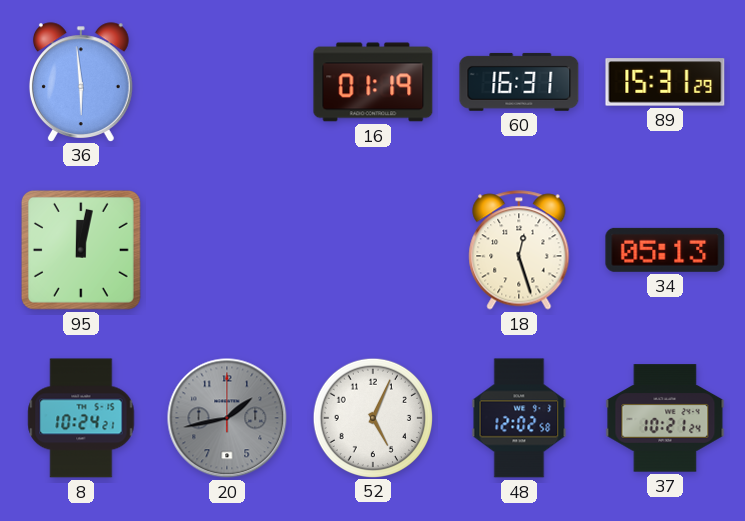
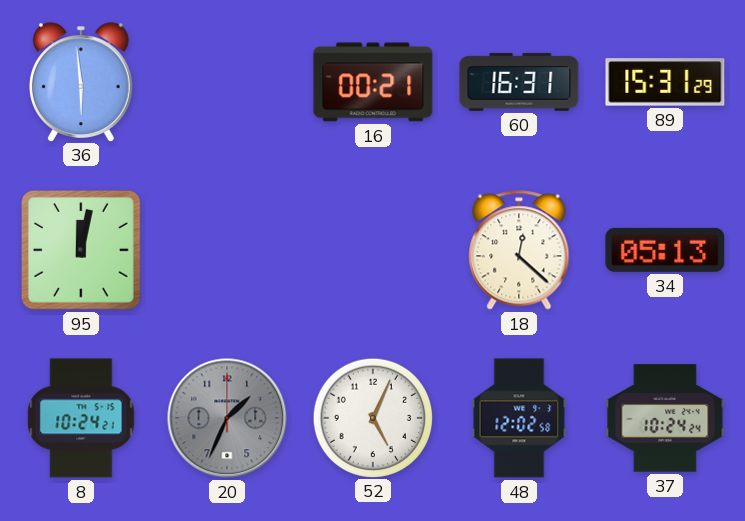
16: 01:19 -> 00:21 (373, 82)
18: 12:27 -> 12:22 (519, 250)
20: 1:43 -> 1:34 (227, 418)
37: 10:21 -> 10:24 (665, 418)
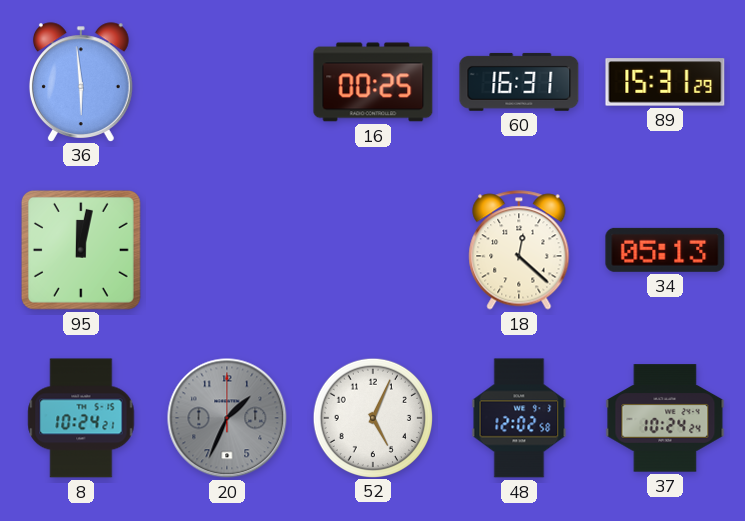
16: 00:21 -> 00:25 (373, 82)
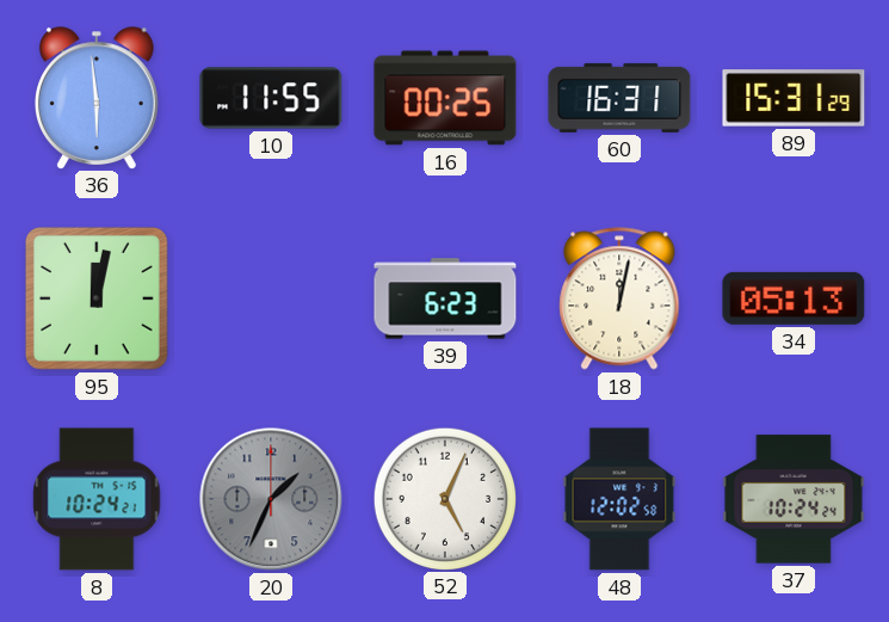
10: none -> 11:55 (271, 98)
39: none -> 6:23 (445, 298)
18: 12:22 -> 12:02 (619, 298)
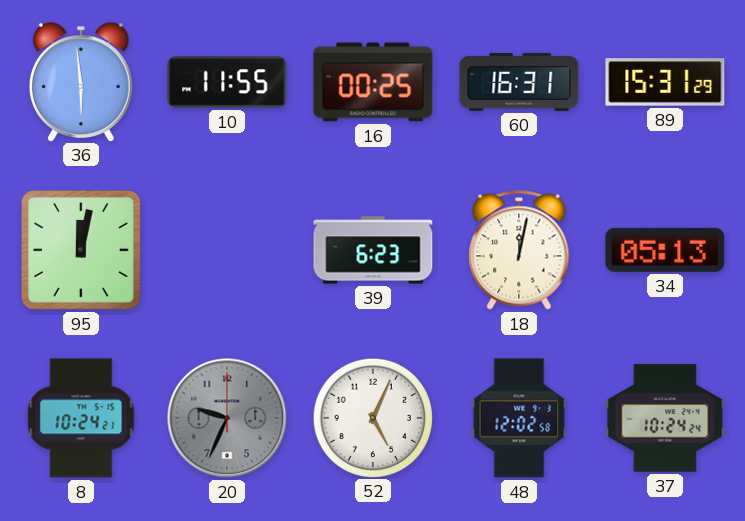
20: 1:34 -> 9:34 (227, 418)
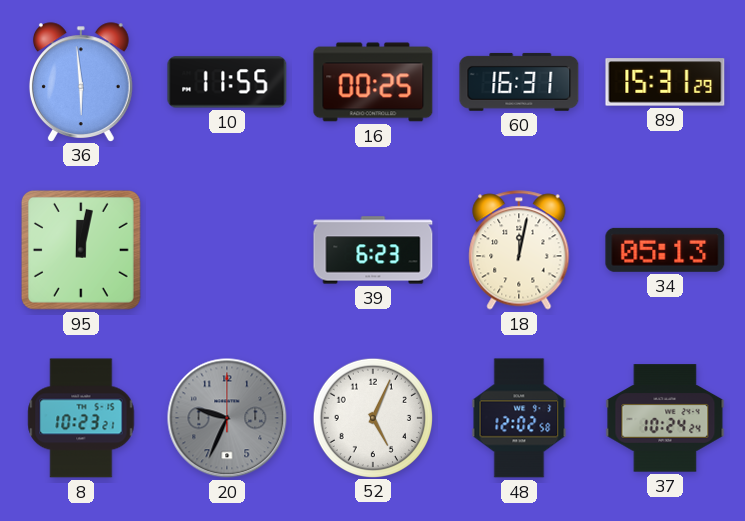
8: 10:24 -> 10:23 (81, 418)
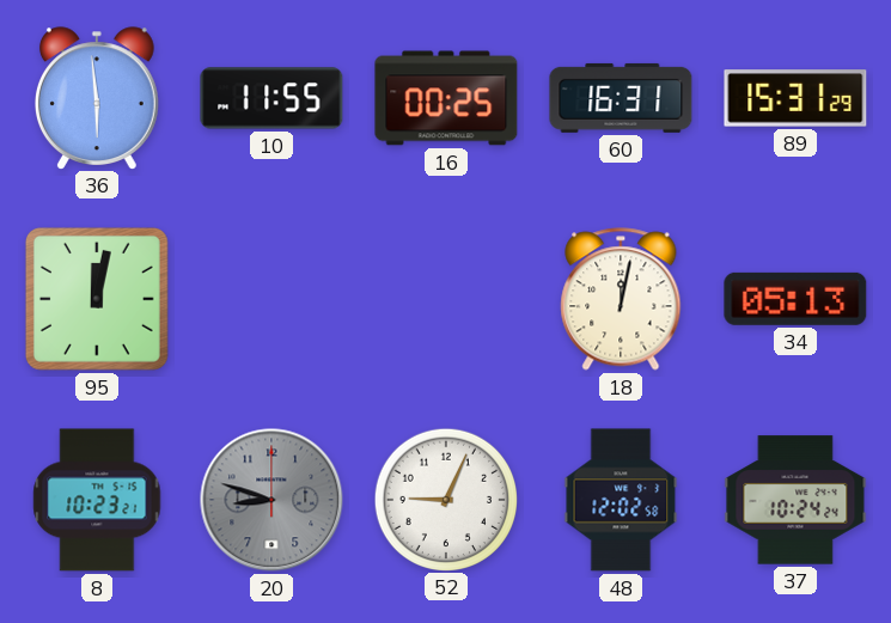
39: 6:23 -> none (373, 250)
20: 9:34 -> 8:48 (271, 500)
52: 5:04 -> 9:04 (445, 499)
